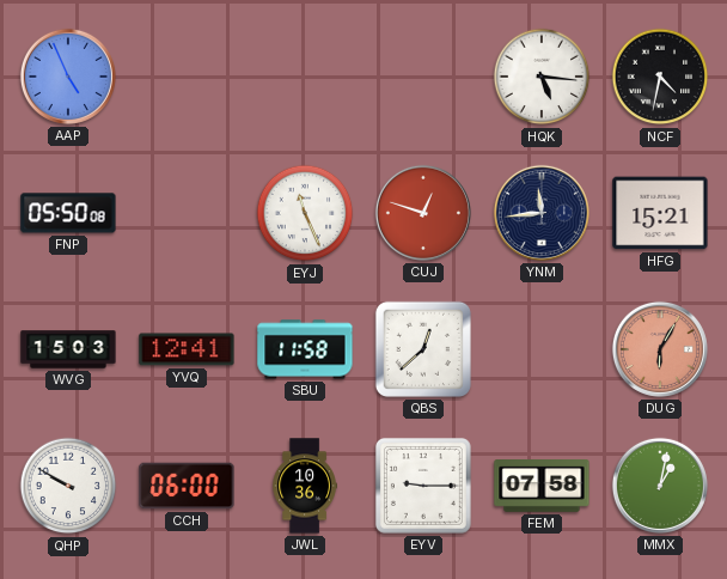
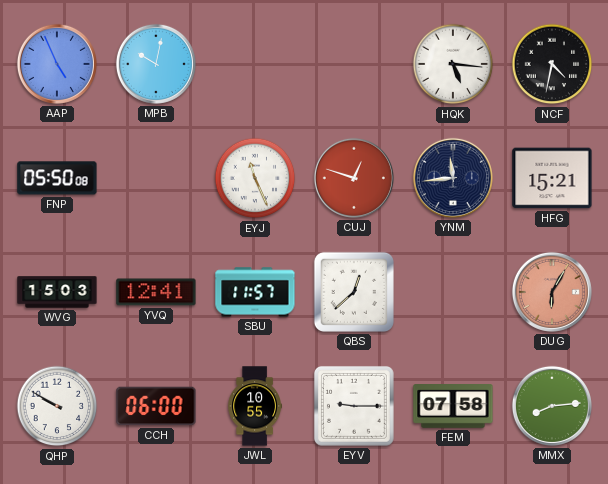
MPB: none -> 10:02 (156, 64)
SBU: 11:58 -> 11:57 (255, 292)
JWL: 10:36 -> 10:55 (254, 406)
MMX: 1:02 -> 8:14 (552, 406)
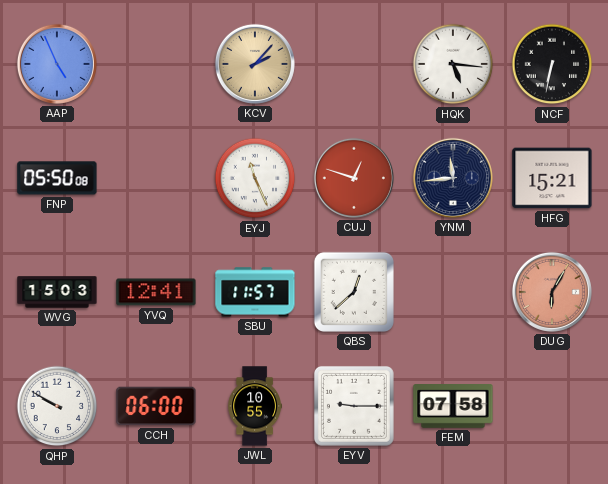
MPB: 10:02 -> none (156, 64)
KCV: none -> 2:07 (255, 64)
NCF: 4:32 -> 6:32 (552, 64)
MMX: 8:14 -> none (552, 406)
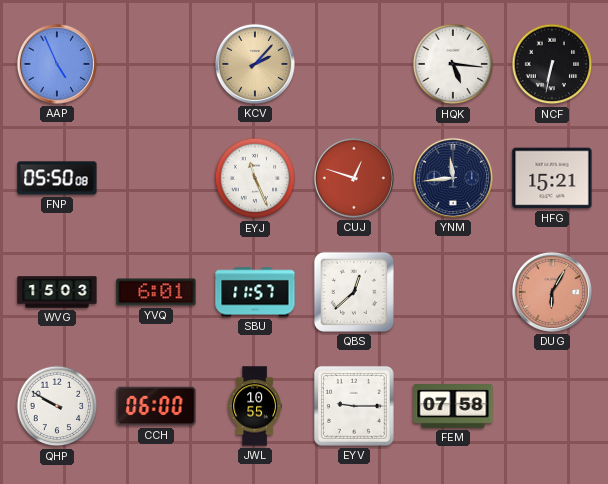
YVQ: 12:41 -> 6:01 (156, 292)
